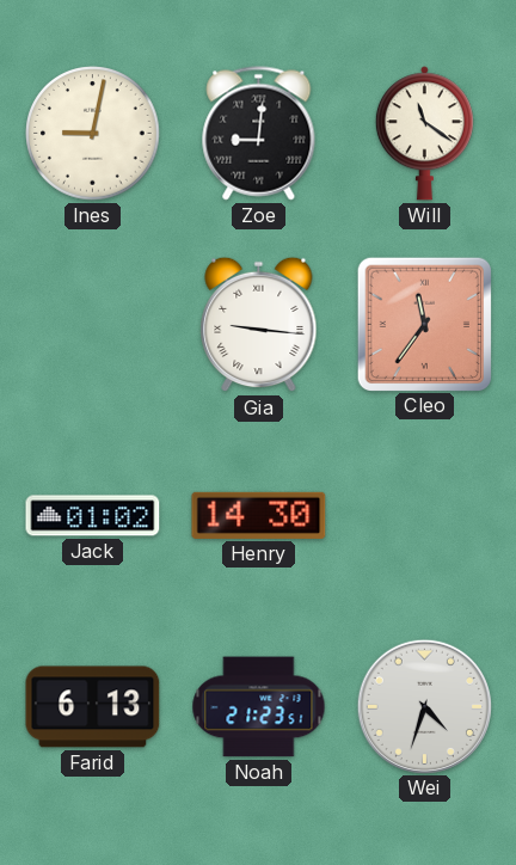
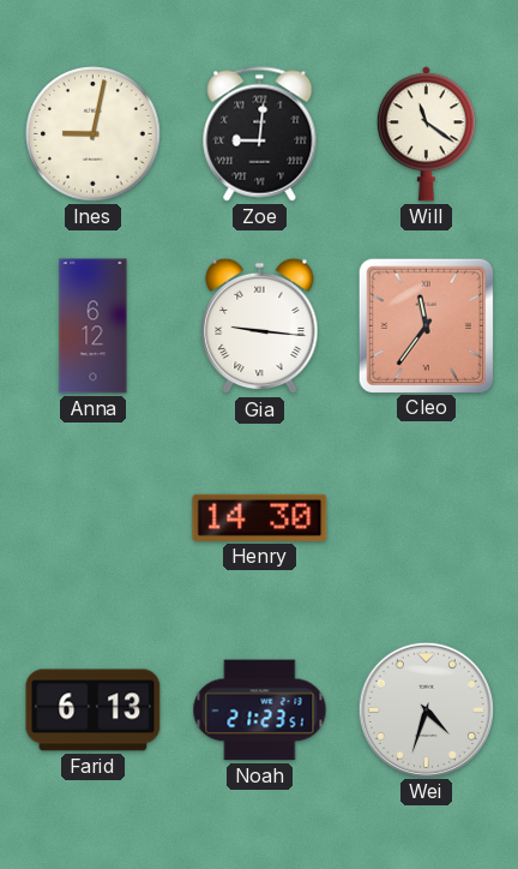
Anna: none -> 6:12 (94, 326)
Jack: 01:02 -> none (93, 516)
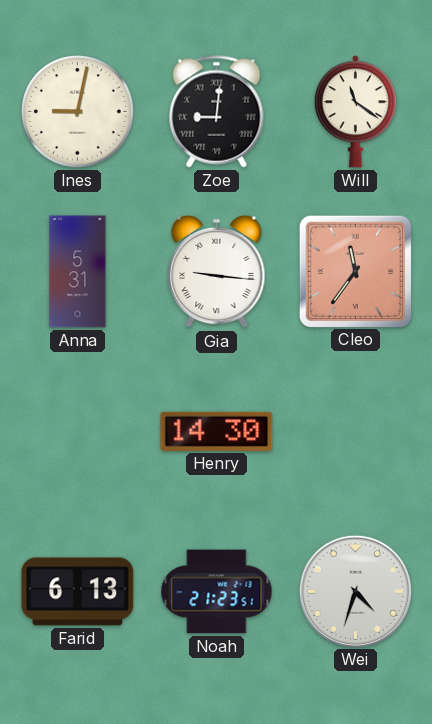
Anna: 6:12 -> 5:31 (78, 272)
